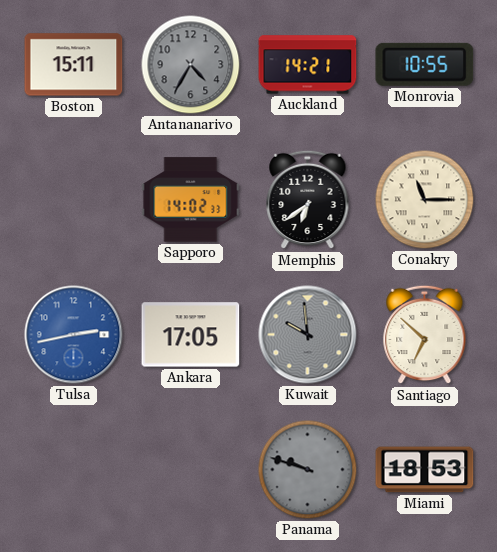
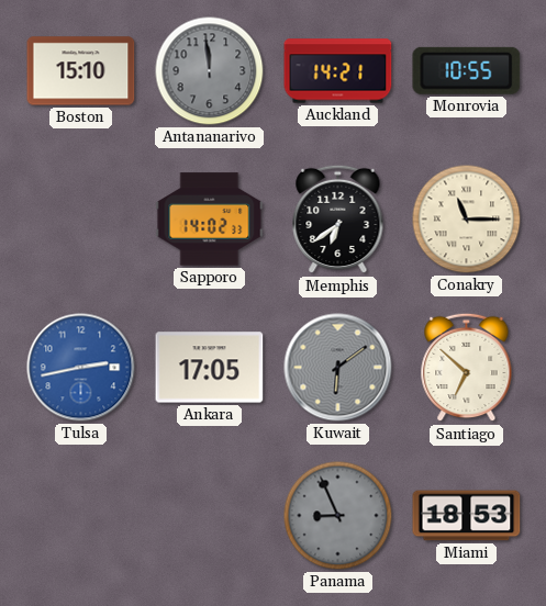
Boston: 15:11 -> 15:10 (81, 71)
Antananarivo: 4:35 -> 11:59 (210, 71)
Kuwait: 9:59 -> 6:09 (338, 368)
Panama: 9:48 -> 8:56 (338, 516)
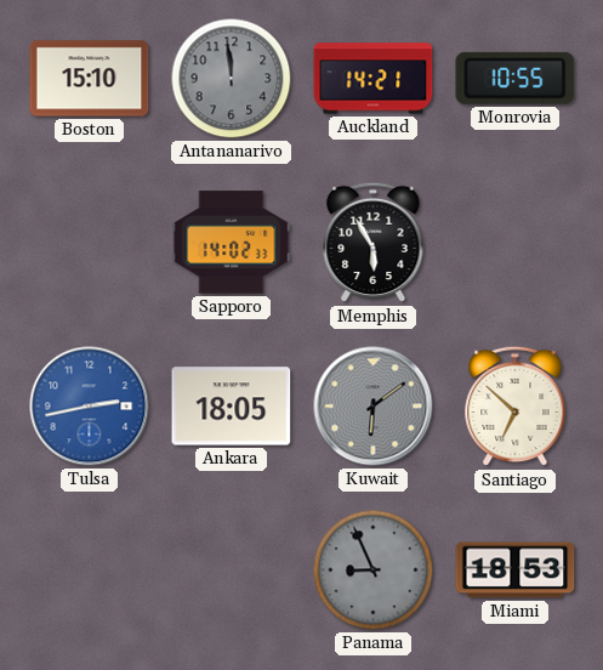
Memphis: 6:39 -> 5:55 (374, 243)
Conakry: 11:15 -> none (467, 220)
Ankara: 17:05 -> 18:05 (232, 407)
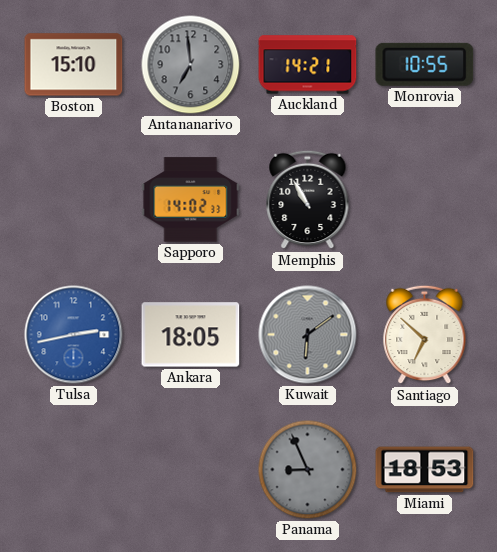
Antananarivo: 11:59 -> 6:59 (191, 65)
Memphis: 5:55 -> 10:55 (308, 200)
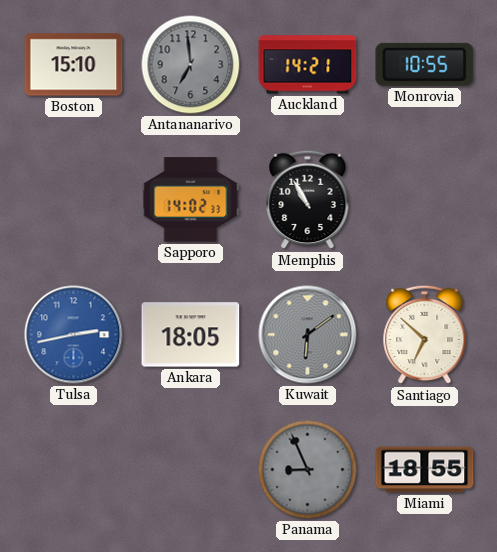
Miami: 18:53 -> 18:55 (425, 470)
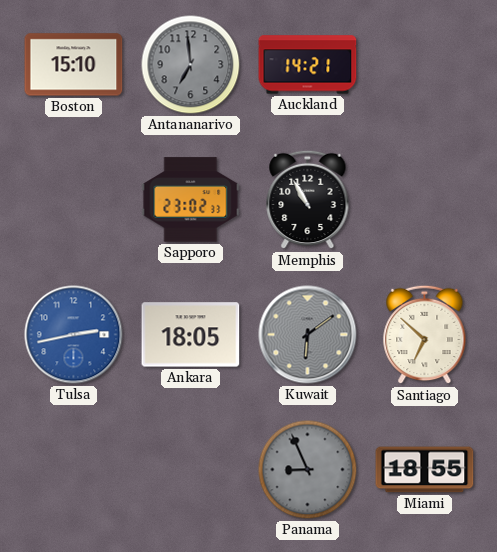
Monrovia: 10:55 -> none (425, 64)
Sapporo: 14:02 -> 23:02 (191, 200)
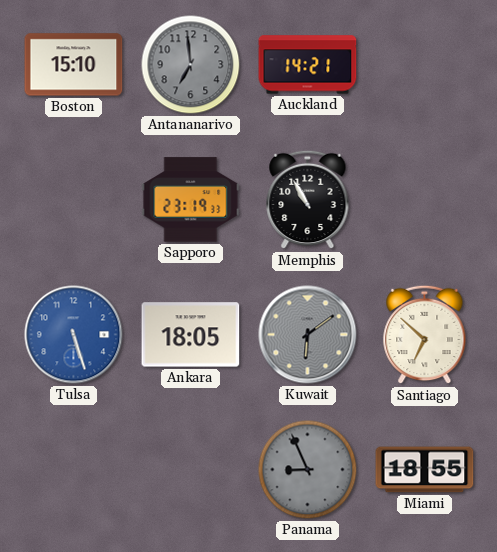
Sapporo: 23:02 -> 23:19 (191, 200)
Tulsa: 2:43 -> 5:27 (74, 335)
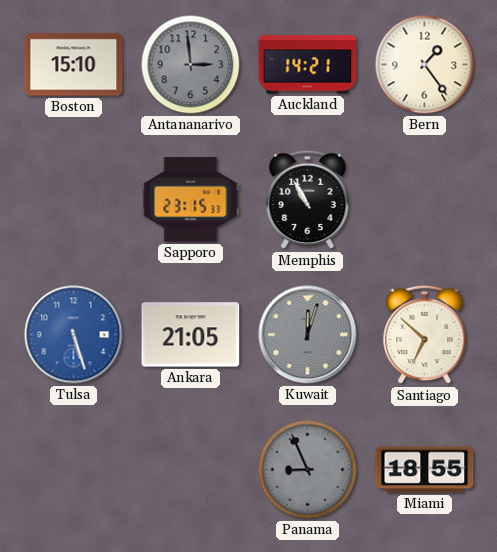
Antananarivo: 6:59 -> 2:59 (191, 65)
Bern: none -> 1:24 (425, 65)
Sapporo: 23:19 -> 23:15 (191, 200)
Ankara: 18:05 -> 21:05 (191, 335)
Kuwait: 6:09 -> 12:03 (308, 335)
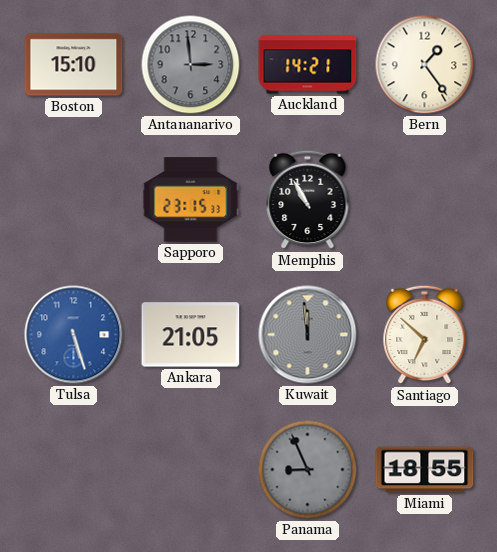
Kuwait: 12:03 -> 11:59 (308, 335)
